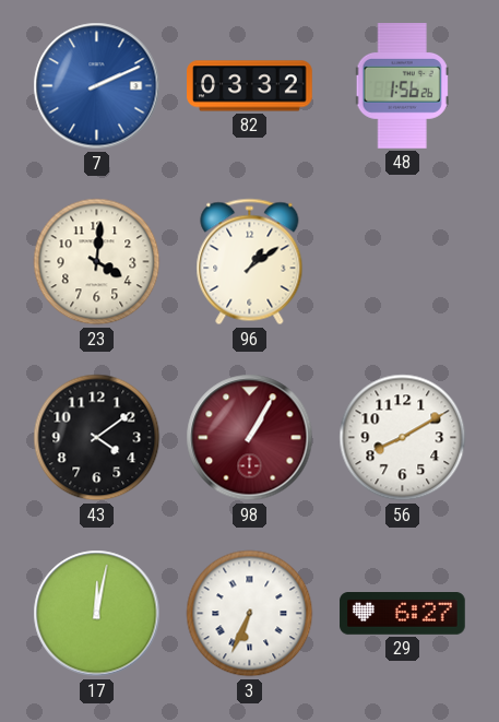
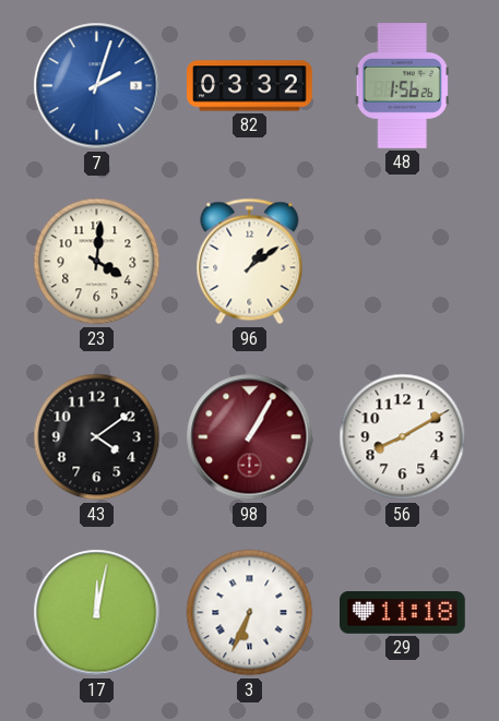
7: 2:11 -> 2:03 (97, 86)
29: 6:27 -> 11:18 (403, 613)
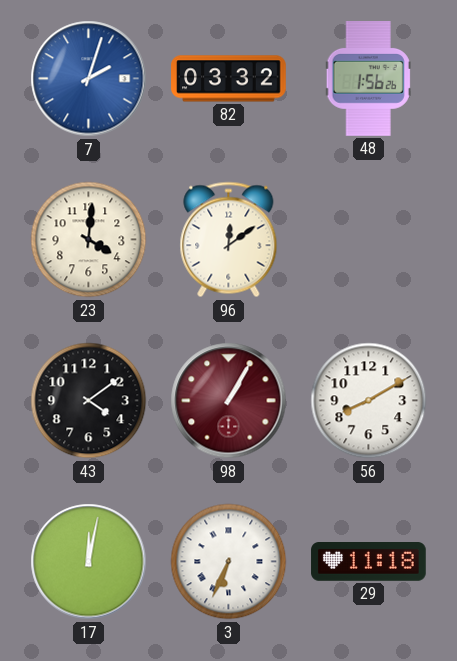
96: 1:09 -> 12:09 (229, 240)
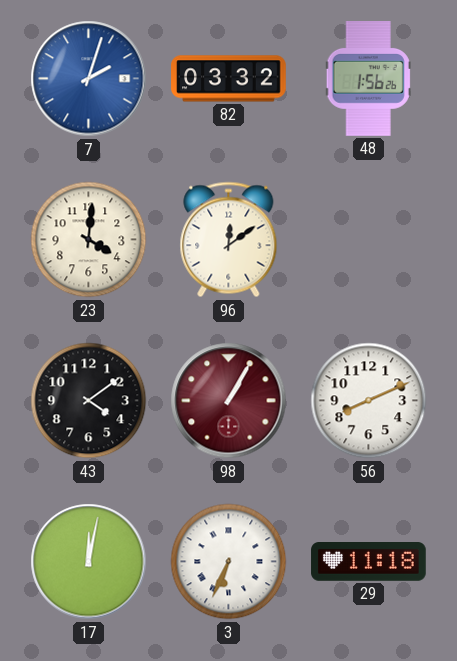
56: 8:10 -> 8:11 (369, 401)
